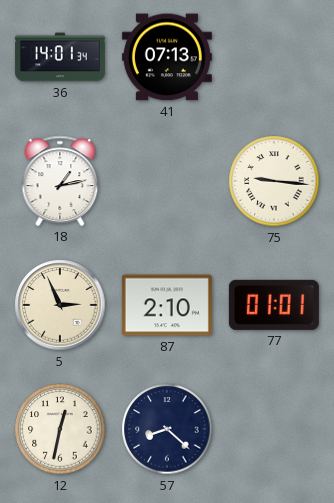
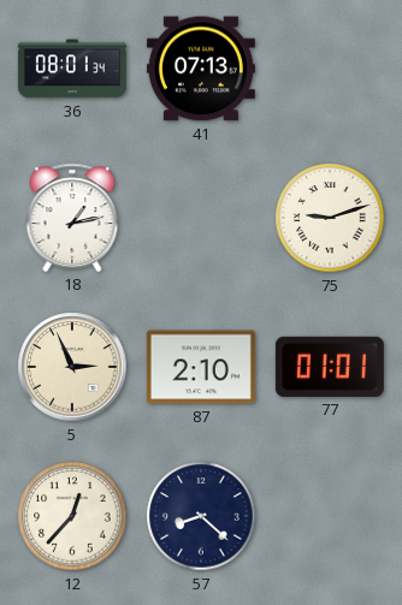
36: 14:01 -> 08:01 (72, 69)
75: 9:16 -> 9:12 (330, 218)
12: 12:32 -> 12:37 (72, 516)
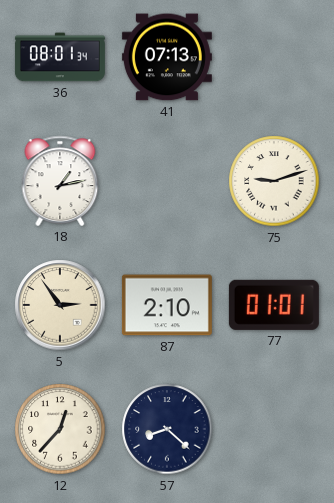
5: 2:56 -> 2:54 (60, 305)
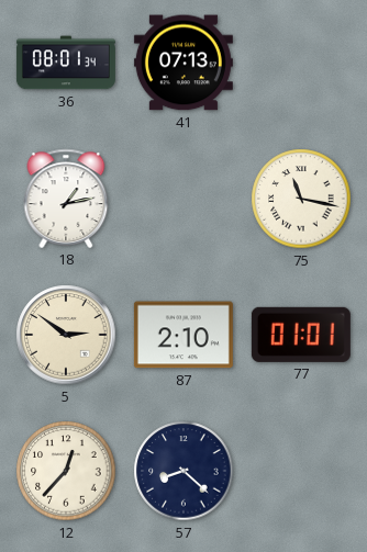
75: 9:12 -> 11:17 (301, 199)
5: 2:54 -> 2:51 (66, 335)
